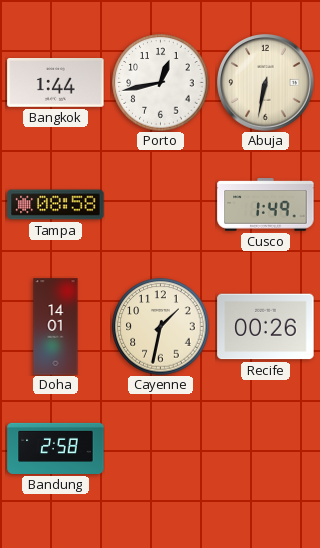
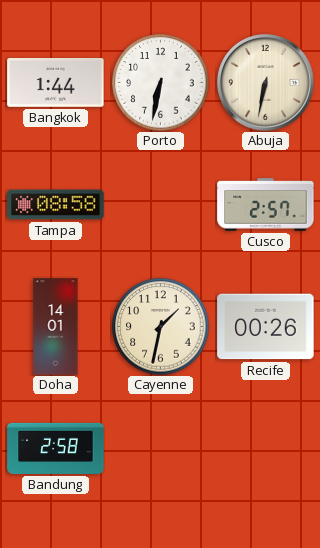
Porto: 12:43 -> 6:32 (161, 83)
Cusco: 1:49 -> 2:57 (266, 205)
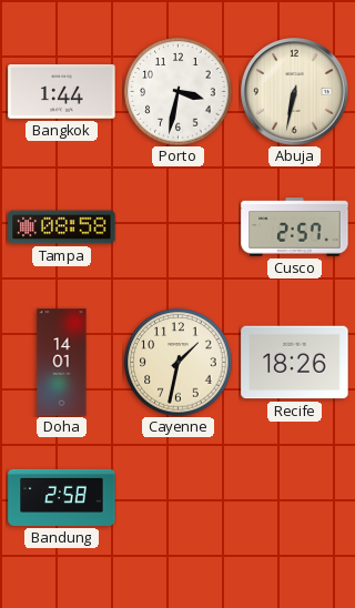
Porto: 6:32 -> 3:32 (179, 92)
Recife: 00:26 -> 18:26 (295, 363)
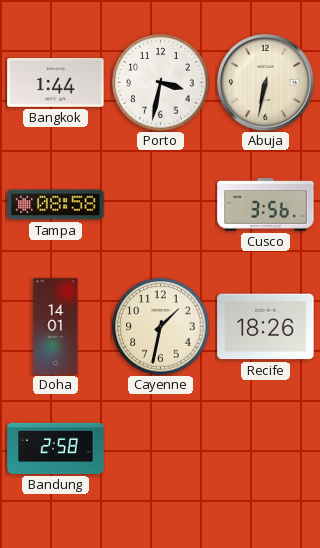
Cusco: 2:57 -> 3:56 (266, 205)
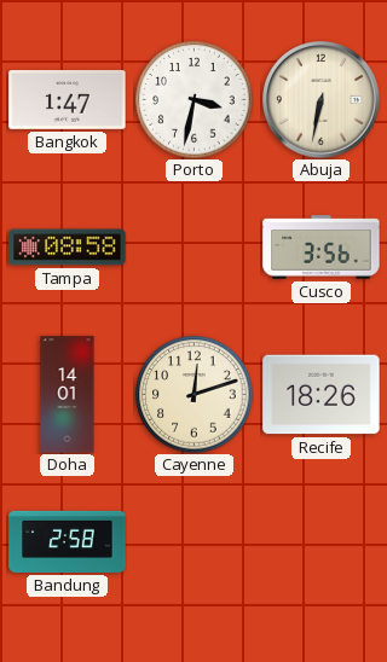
Bangkok: 1:44 -> 1:47 (68, 100)
Cayenne: 1:32 -> 12:12 (195, 395)
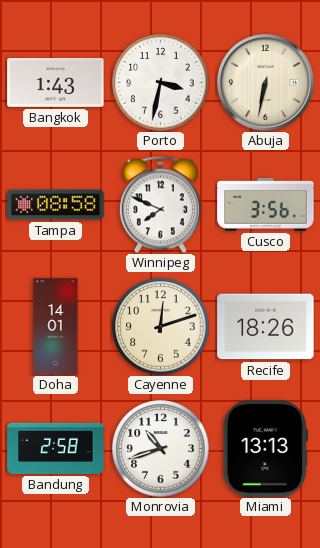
Bangkok: 1:47 -> 1:43 (56, 83)
Winnipeg: none -> 7:49 (160, 204)
Monrovia: none -> 10:42 (161, 449)
Miami: none -> 13:13 (265, 449)
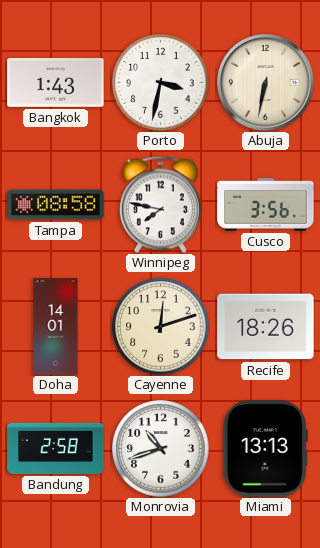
Winnipeg: 7:49 -> 7:47 (160, 204)
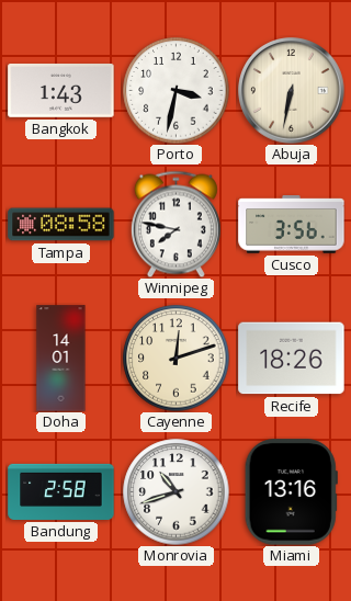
Miami: 13:13 -> 13:16 (291, 492)
